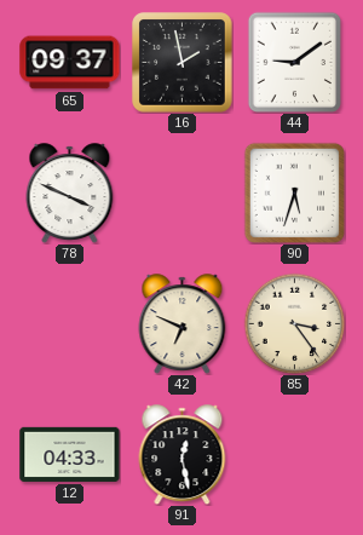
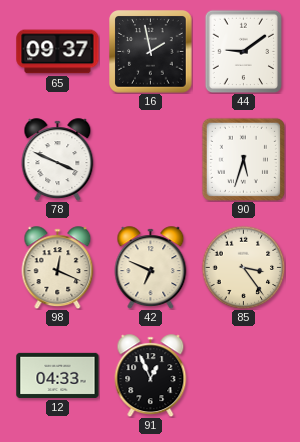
98: none -> 12:19 (58, 268)
91: 12:28 -> 12:56 (151, 376)
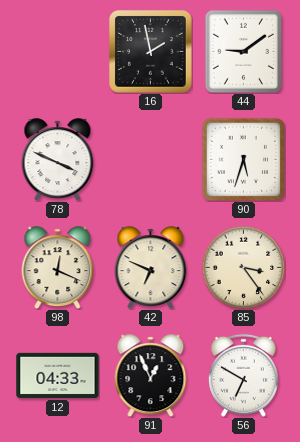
65: 09:37 -> none (58, 52)
56: none -> 6:50 (243, 375)
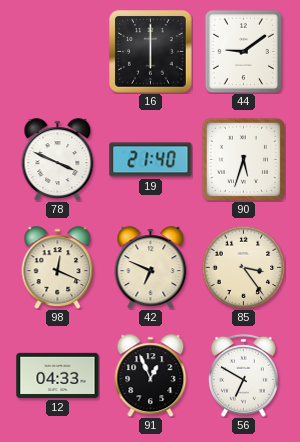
16: 1:58 -> 6:00 (151, 52)
19: none -> 21:40 (151, 160)
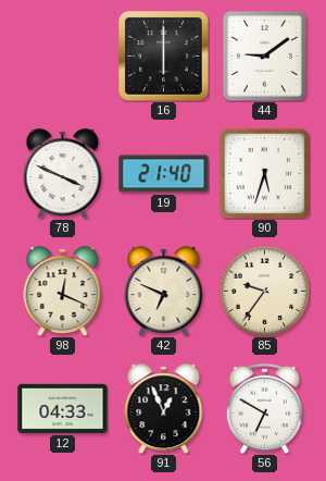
85: 3:24 -> 9:36 (264, 291)
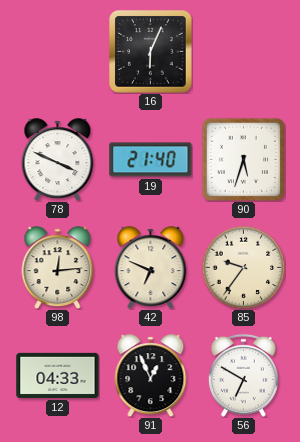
16: 6:00 -> 6:04 (151, 52)
44: 9:09 -> none (265, 55)
98: 12:19 -> 12:14 (58, 268)
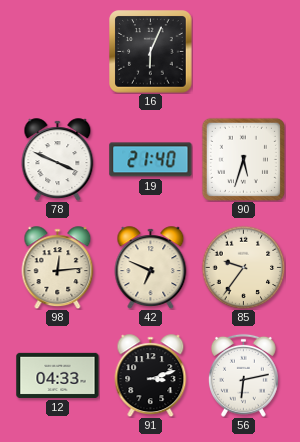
91: 12:56 -> 3:12 (151, 376)
56: 6:50 -> 6:13 (243, 375)
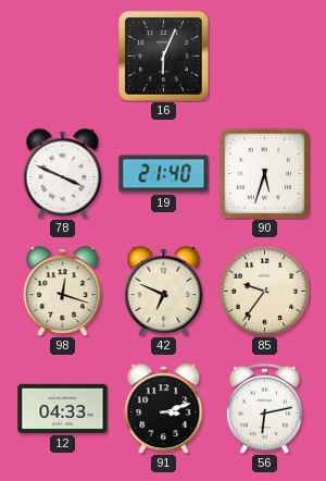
98: 12:14 -> 12:18 (63, 292)
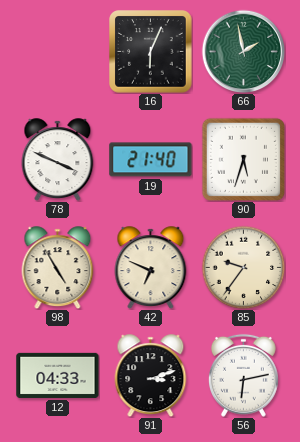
66: none -> 1:58 (243, 51)
98: 12:18 -> 4:55 (58, 268)
